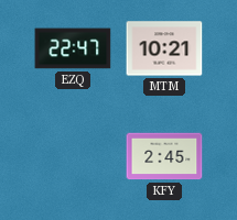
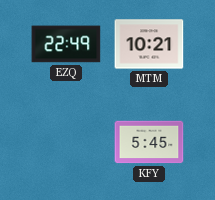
EZQ: 22:47 -> 22:49 (66, 44)
KFY: 2:45 -> 5:45 (149, 142)
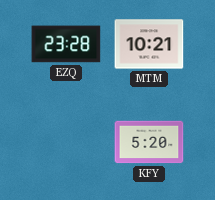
EZQ: 22:49 -> 23:28 (66, 44)
KFY: 5:45 -> 5:20 (149, 142)
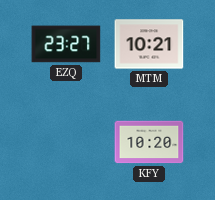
EZQ: 23:28 -> 23:27 (66, 44)
KFY: 5:20 -> 10:20 (149, 142)
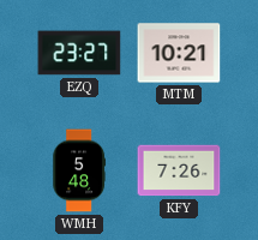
WMH: none -> 5:48 (79, 170)
KFY: 10:20 -> 7:26 (179, 170)
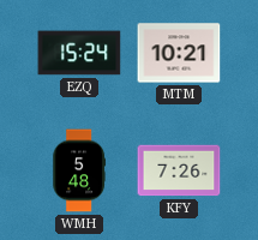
EZQ: 23:27 -> 15:24 (79, 53)
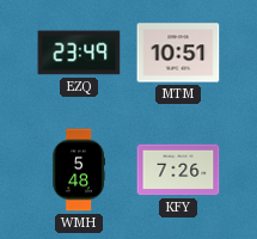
EZQ: 15:24 -> 23:49 (79, 53)
MTM: 10:21 -> 10:51 (178, 53)
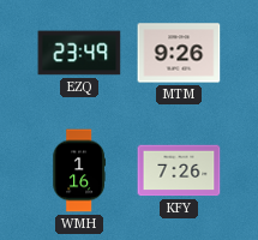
MTM: 10:51 -> 9:26 (179, 53)
WMH: 5:48 -> 1:16 (79, 170)
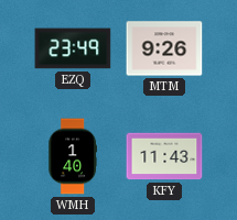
WMH: 1:16 -> 1:40 (73, 156)
KFY: 7:26 -> 11:43 (164, 156)
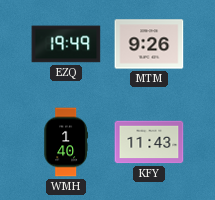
EZQ: 23:49 -> 19:49 (66, 44)
